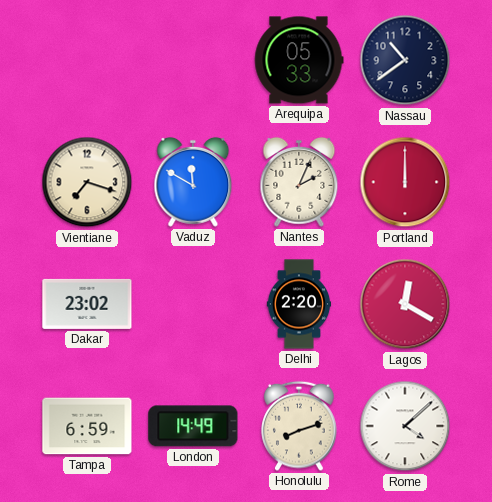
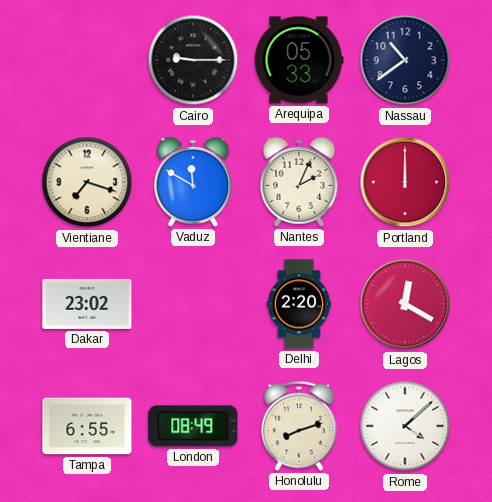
Cairo: none -> 9:15 (193, 60)
Tampa: 6:59 -> 6:55 (87, 426)
London: 14:49 -> 08:49 (193, 426)
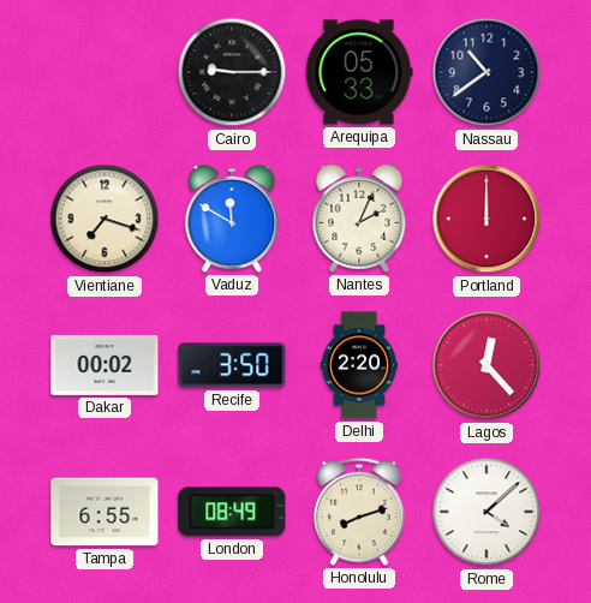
Dakar: 23:02 -> 00:02 (105, 365)
Recife: none -> 3:50 (232, 365)
Lagos: 12:20 -> 12:23 (486, 365)
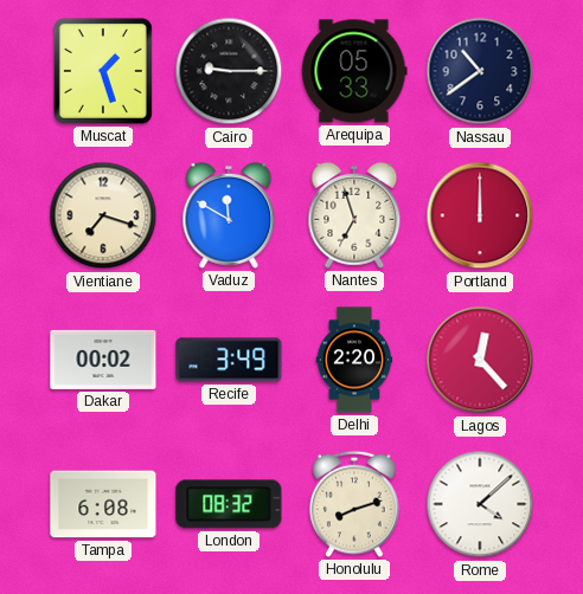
Muscat: none -> 1:27 (103, 71)
Nantes: 2:04 -> 6:57 (354, 215)
Recife: 3:50 -> 3:49 (229, 360)
Tampa: 6:55 -> 6:08 (103, 504)
London: 08:49 -> 08:32 (229, 504)
